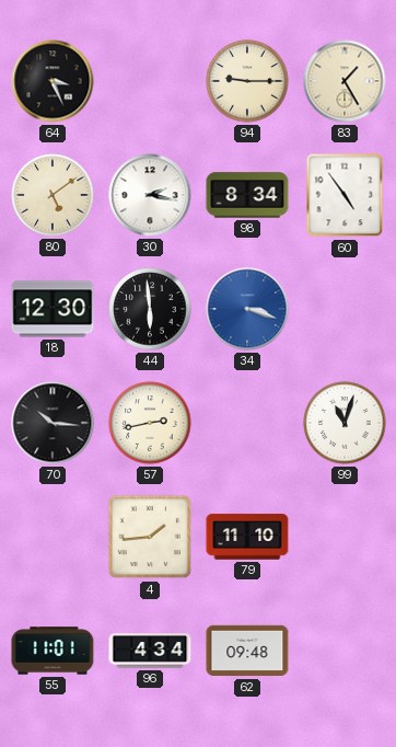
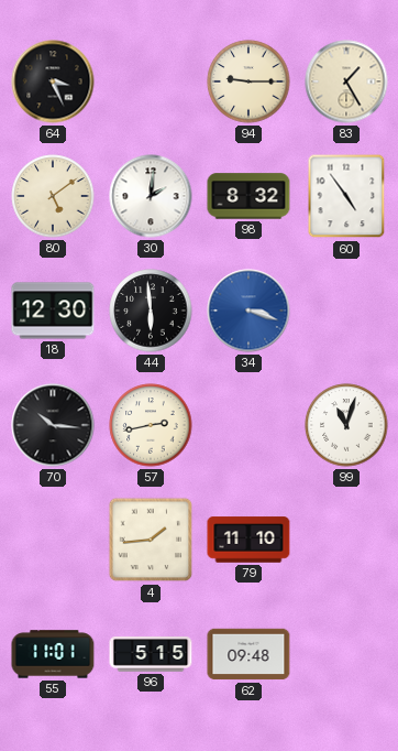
30: 2:17 -> 2:01 (151, 196)
98: 8:34 -> 8:32 (248, 196)
96: 4:34 -> 5:15 (151, 654)
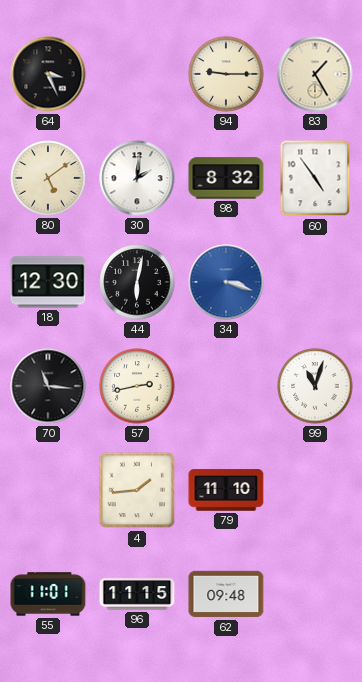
44: 5:59 -> 6:02 (137, 282)
70: 10:16 -> 11:16 (48, 386)
96: 5:15 -> 11:15 (137, 594)
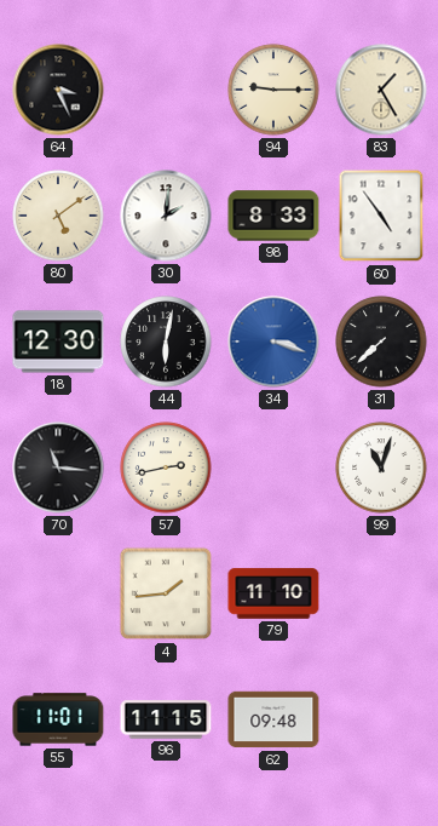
98: 8:32 -> 8:33 (273, 216)
31: none -> 7:38 (381, 342)
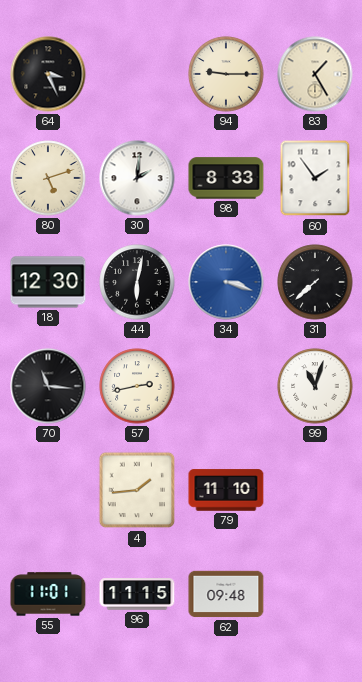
80: 5:09 -> 5:12 (48, 178)
60: 4:54 -> 1:54 (315, 178)
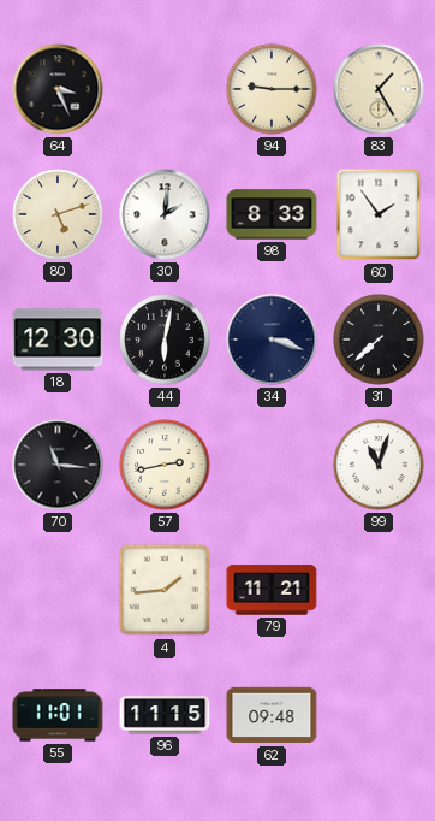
34 dial: blue -> navy (272, 339)
79: 11:10 -> 11:21 (272, 590)
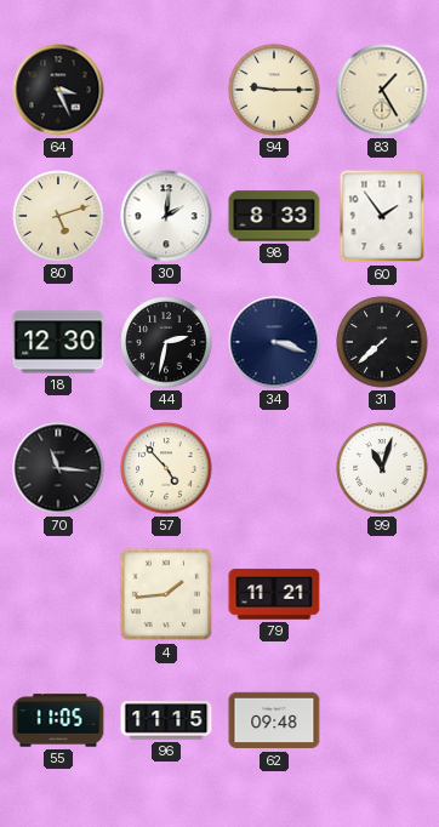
44: 6:02 -> 2:32 (166, 342)
57: 2:43 -> 4:53 (166, 468)
55: 11:01 -> 11:05 (58, 720)
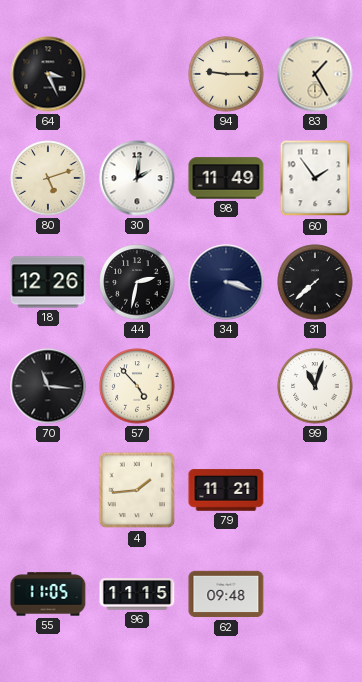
98: 8:33 -> 11:49 (226, 178)
18: 12:30 -> 12:26 (48, 282)
